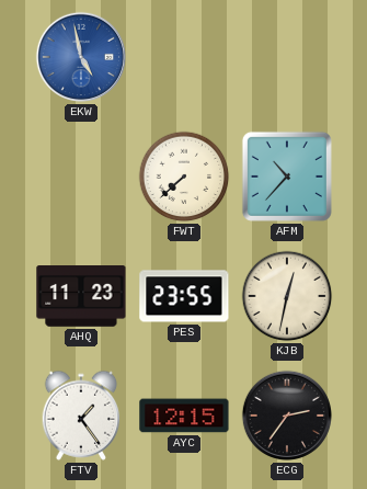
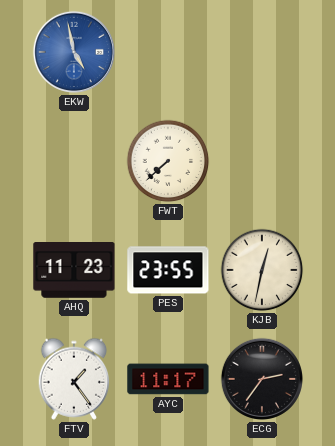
AFM: 10:37 -> none (287, 177)
AYC: 12:15 -> 11:17 (168, 379)
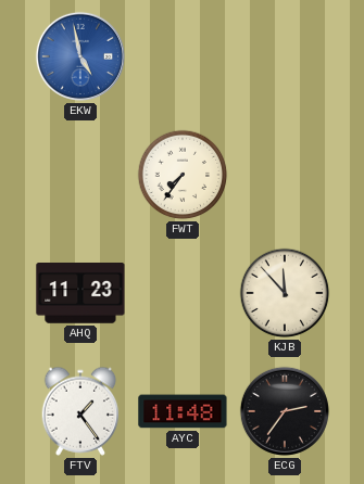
FWT: 7:38 -> 7:36 (183, 175)
PES: 23:55 -> none (168, 270)
KJB: 12:32 -> 11:53 (285, 293)
AYC: 11:17 -> 11:48 (183, 411)
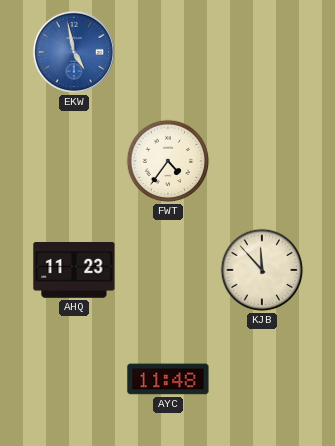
FWT: 7:36 -> 4:36 (168, 161)
FTV: 1:24 -> none (80, 411)
ECG: 2:36 -> none (285, 411)
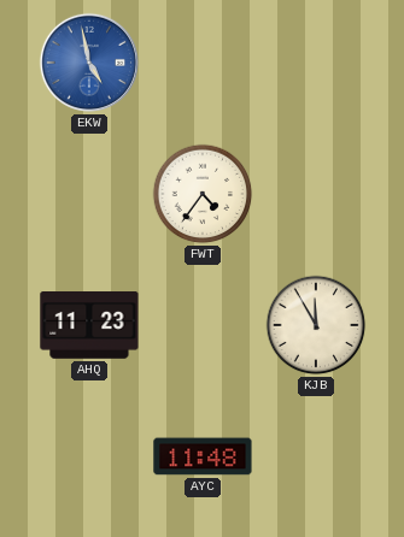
KJB: 11:53 -> 11:55 (316, 325)
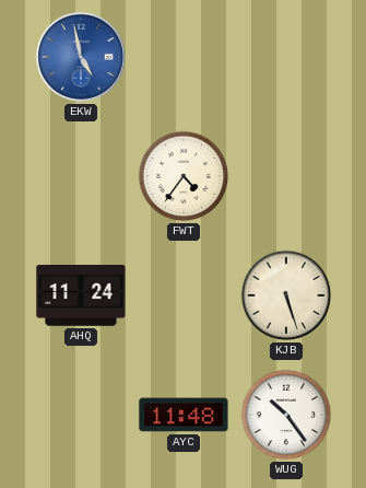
AHQ: 11:23 -> 11:24 (81, 295)
KJB: 11:55 -> 5:27 (286, 295)
WUG: none -> 10:24 (286, 415)
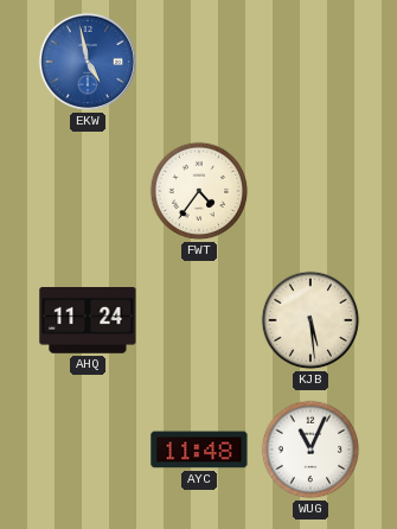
KJB: 5:27 -> 5:29 (310, 320)
WUG: 10:24 -> 11:04 (310, 450)
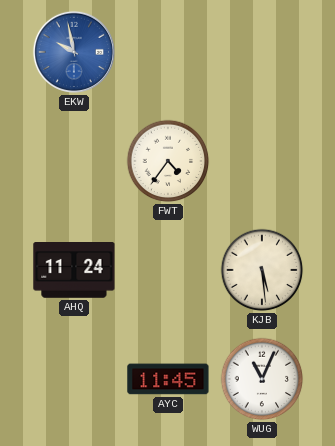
EKW: 4:58 -> 9:58 (74, 52)
AYC: 11:48 -> 11:45 (168, 379)
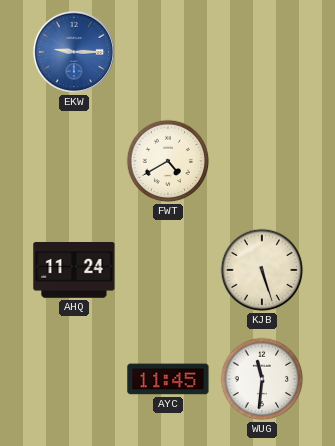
EKW: 9:58 -> 9:15 (74, 52)
FWT: 4:36 -> 4:40 (168, 161)
KJB: 5:29 -> 5:27 (262, 270)
WUG: 11:04 -> 11:31 (262, 379)
